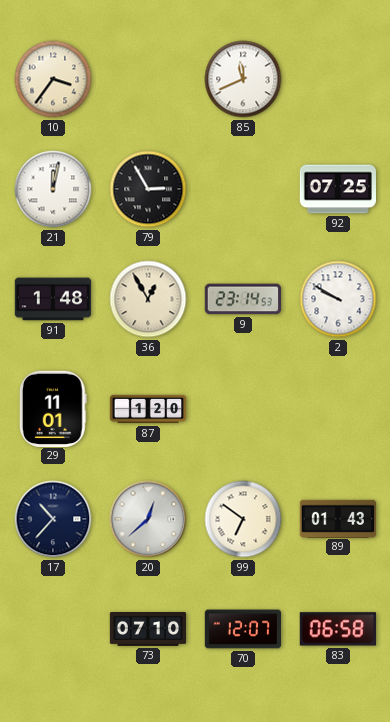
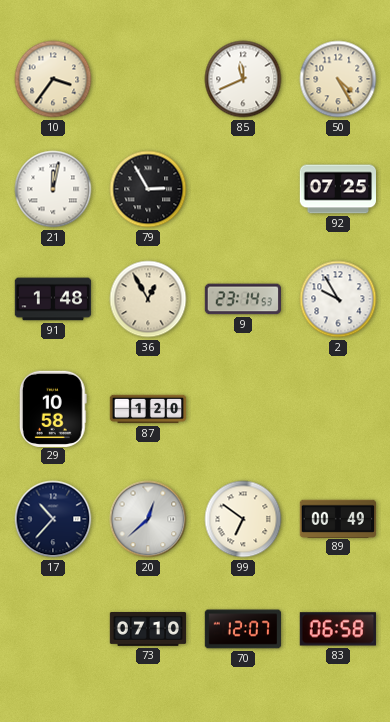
50: none -> 4:25 (338, 79)
2: 9:50 -> 9:55 (338, 299)
29: 11:01 -> 10:58 (53, 408)
89: 01:43 -> 00:49 (337, 518)
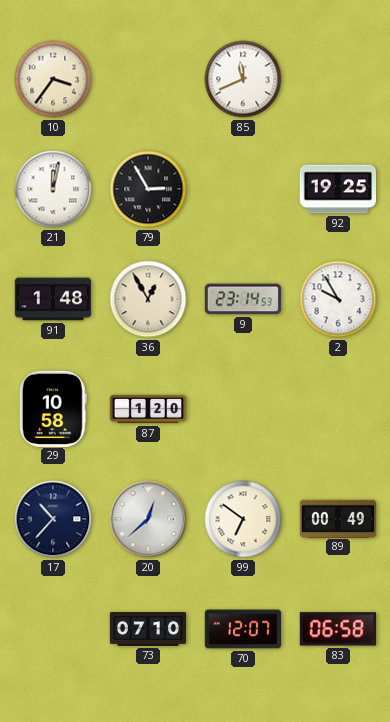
50: 4:25 -> none (338, 79)
92: 07:25 -> 19:25 (337, 189)
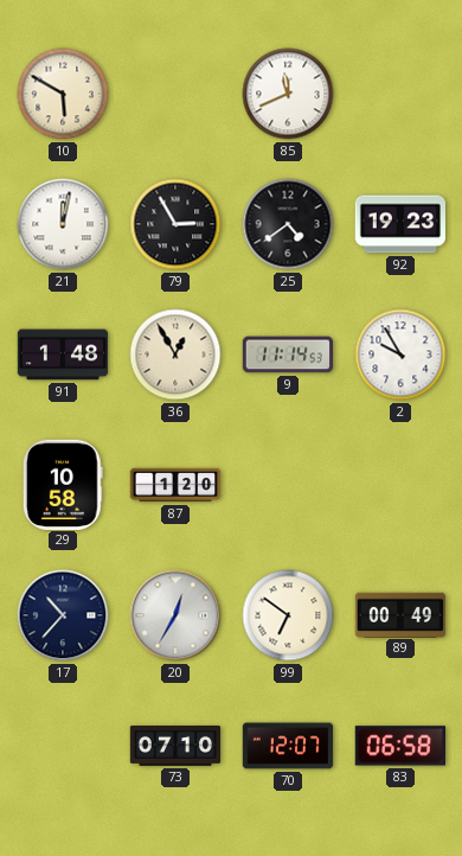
10: 3:36 -> 5:50 (63, 94)
25: none -> 4:39 (288, 224)
92: 19:25 -> 19:23 (399, 224)
9: 23:14 -> 11:14 (287, 354)
20: 12:38 -> 12:35 (175, 615)
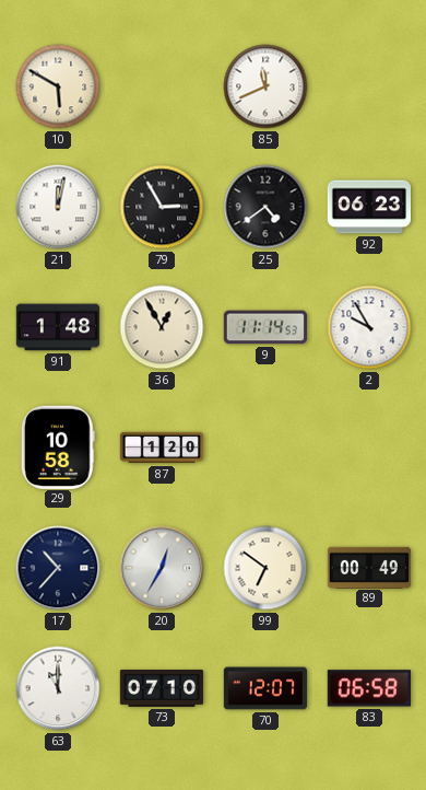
92: 19:23 -> 06:23 (368, 207)
63: none -> 11:00 (58, 688)
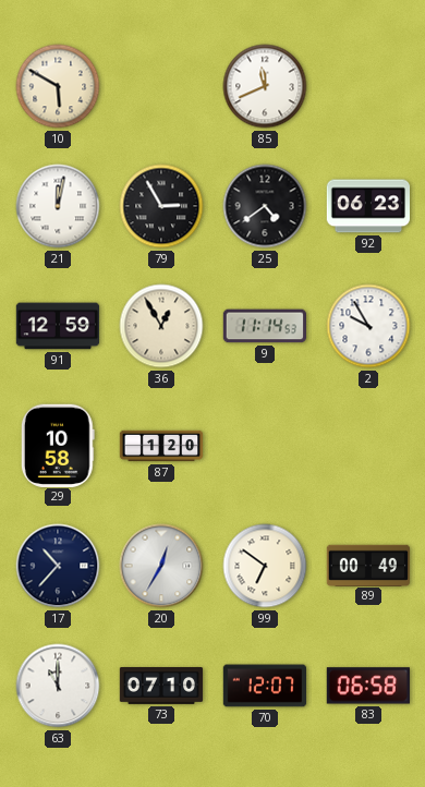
91: 1:48 -> 12:59 (58, 326)
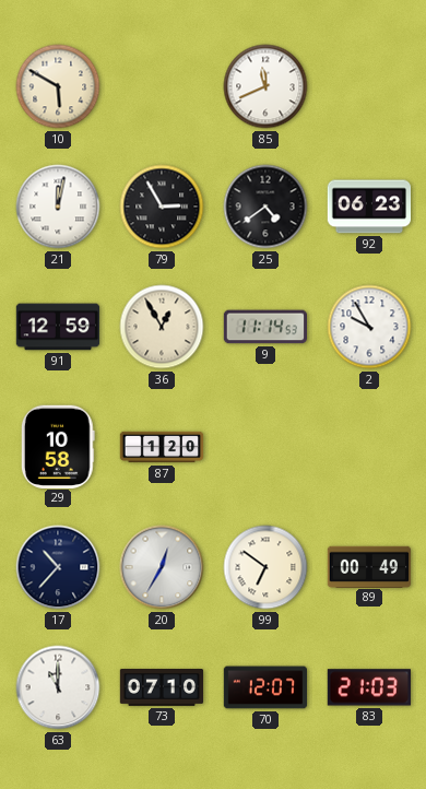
83: 06:58 -> 21:03 (369, 687)
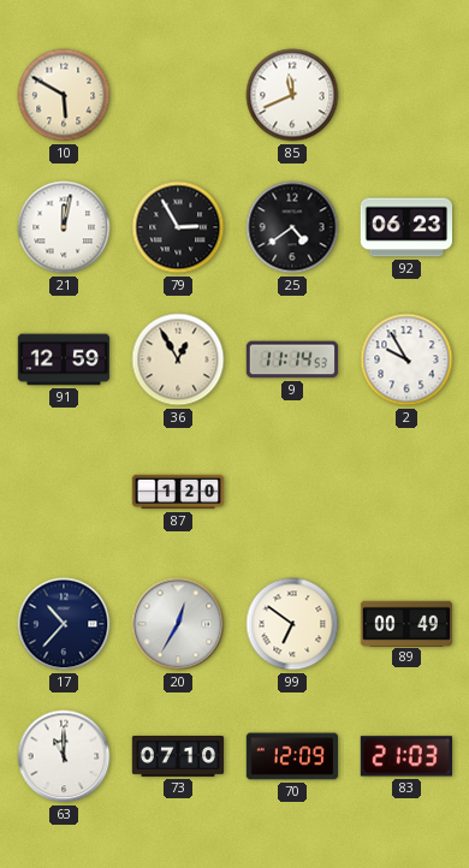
29: 10:58 -> none (58, 446)
70: 12:07 -> 12:09 (292, 756)
